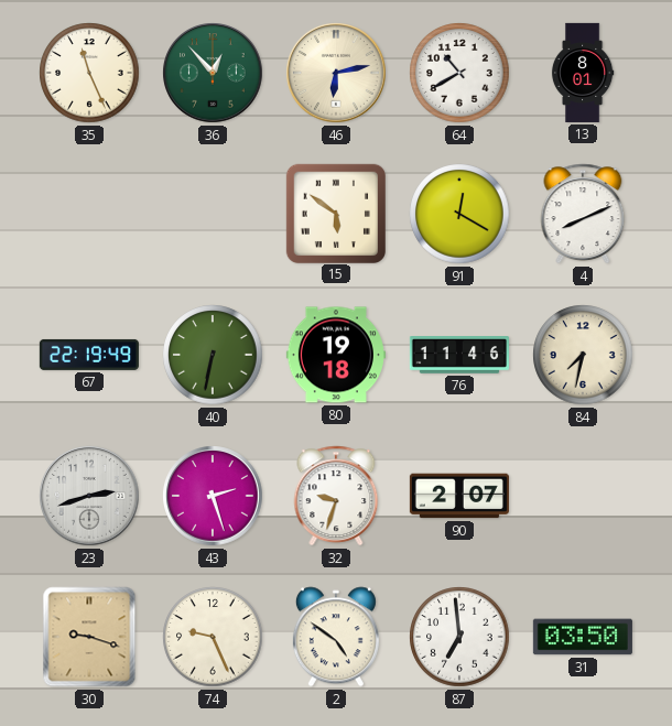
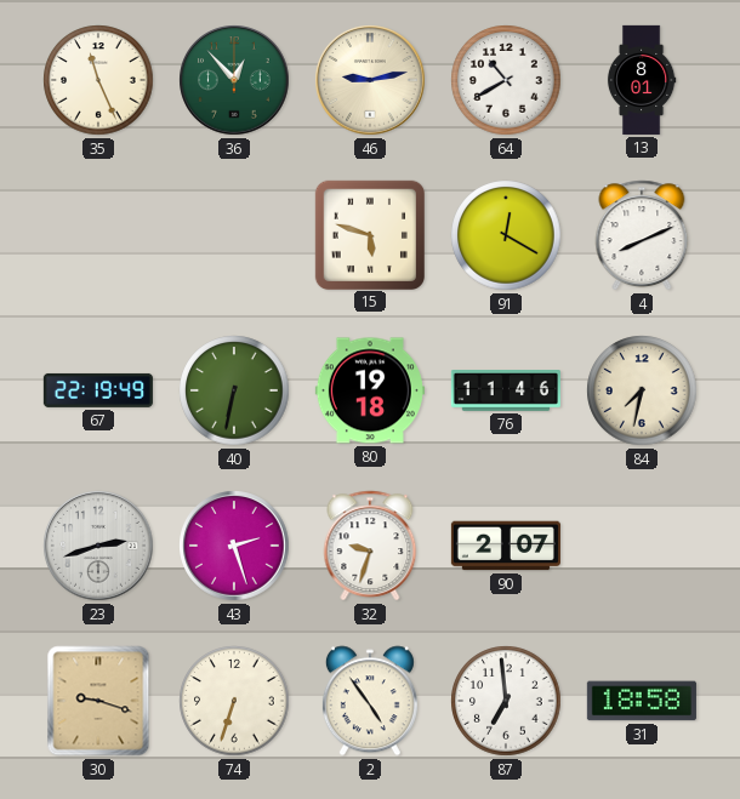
46: 6:13 -> 9:13 (370, 80)
15: 5:51 -> 5:48 (369, 234)
74: 9:26 -> 6:33 (234, 701)
2: 4:51 -> 4:54 (370, 701)
31: 03:50 -> 18:58 (642, 701)
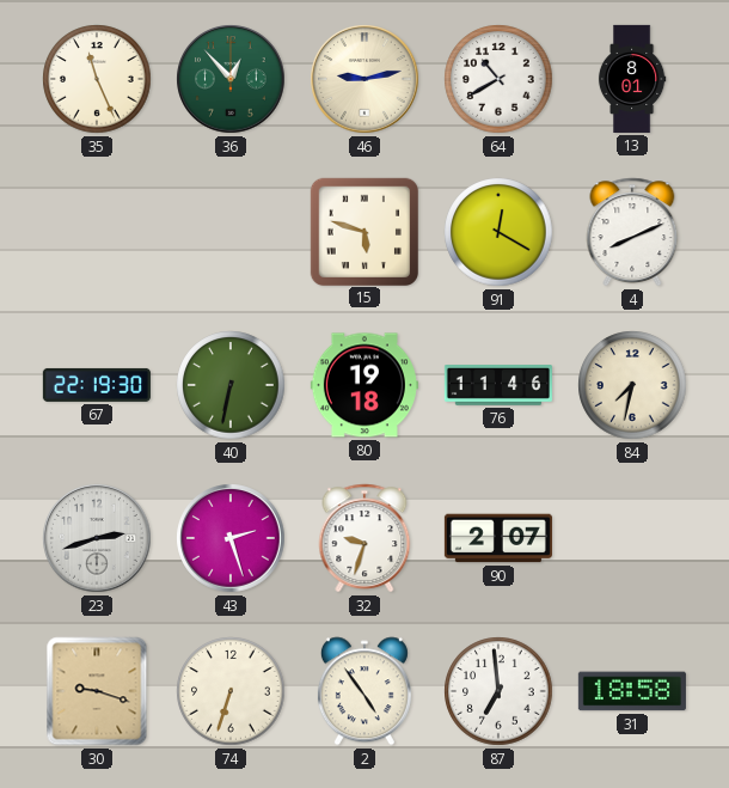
67: 22:19:49 -> 22:19:30 (97, 385)
